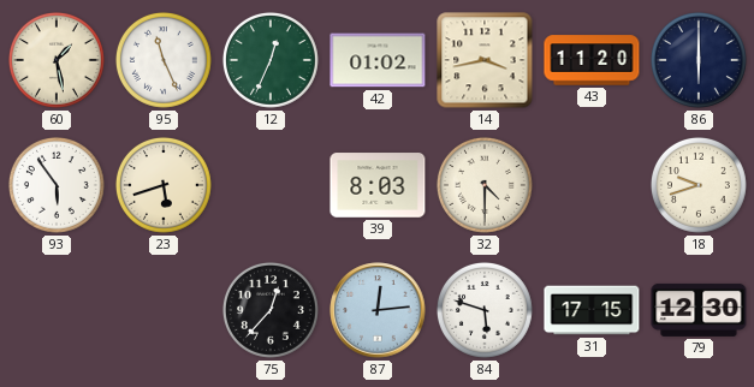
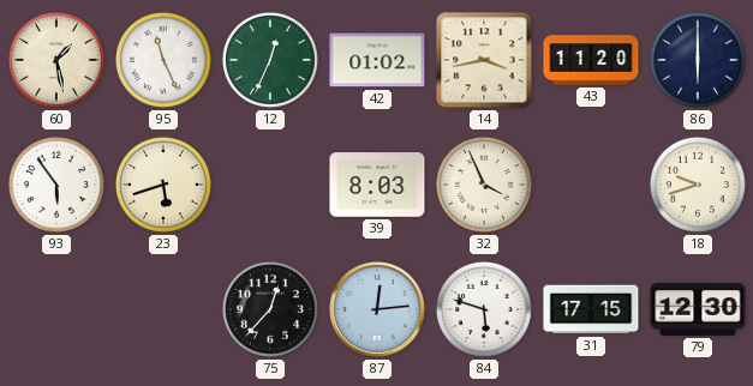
32: 4:30 -> 3:56 (484, 185)
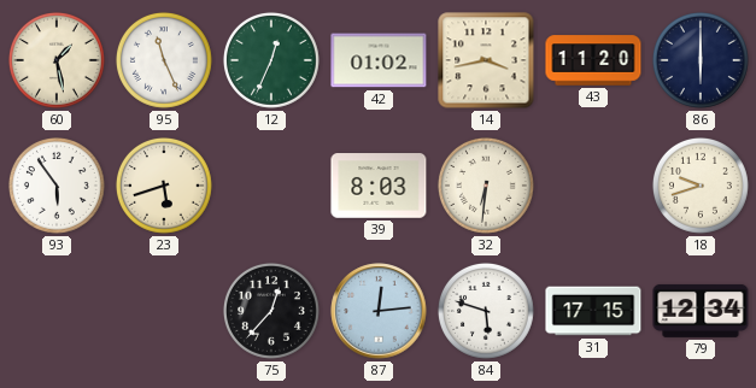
32: 3:56 -> 6:31 (486, 186)
79: 12:30 -> 12:34 (701, 311)
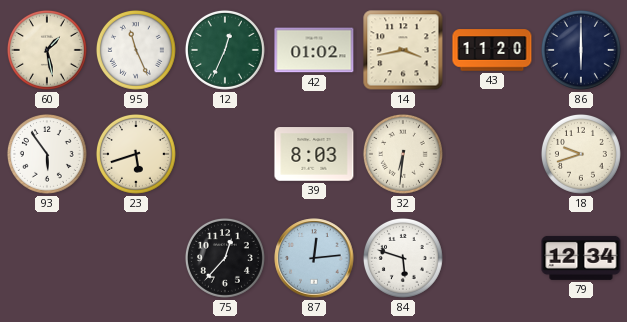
31: 17:15 -> none (593, 311)
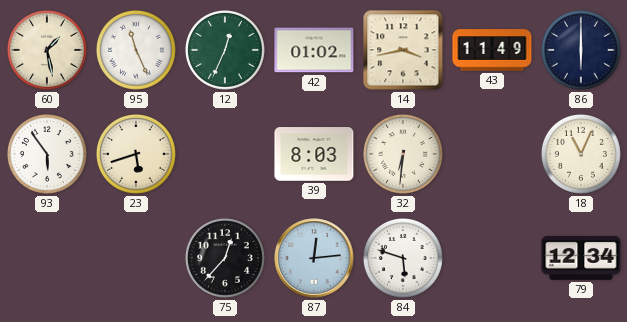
43: 11:20 -> 11:49 (492, 50)
18: 9:42 -> 11:04 (581, 154)
